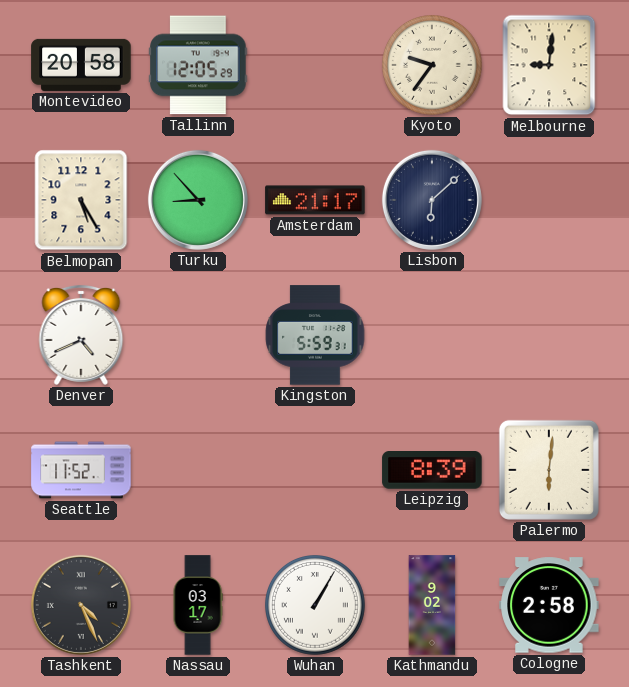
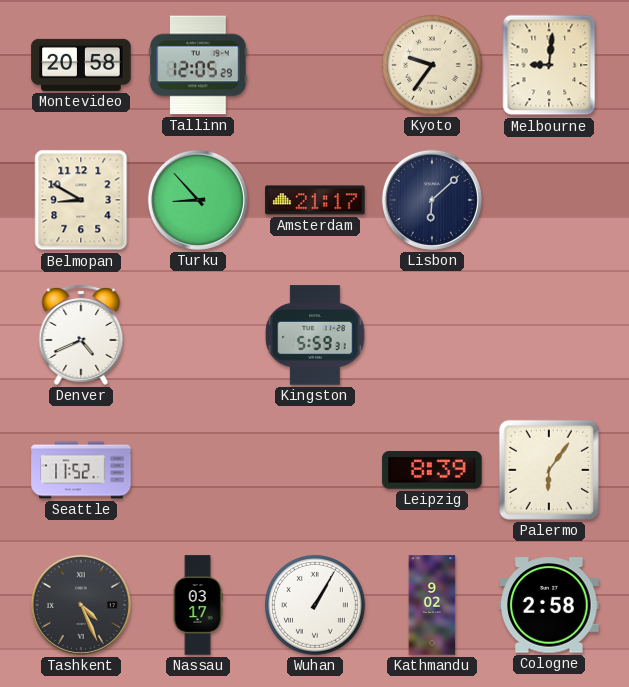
Belmopan: 5:25 -> 8:50 (81, 200)
Palermo: 6:01 -> 6:06 (549, 470)
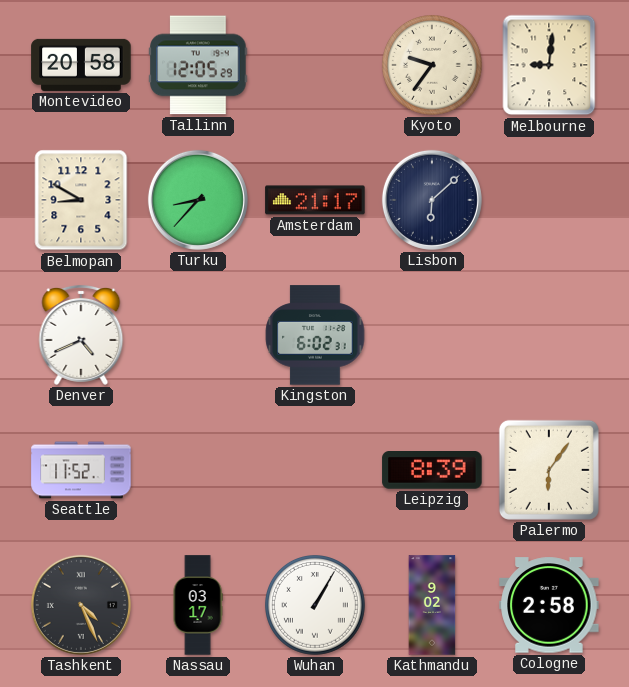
Turku: 8:53 -> 8:37 (198, 200)
Kingston: 5:59 -> 6:02 (315, 335)
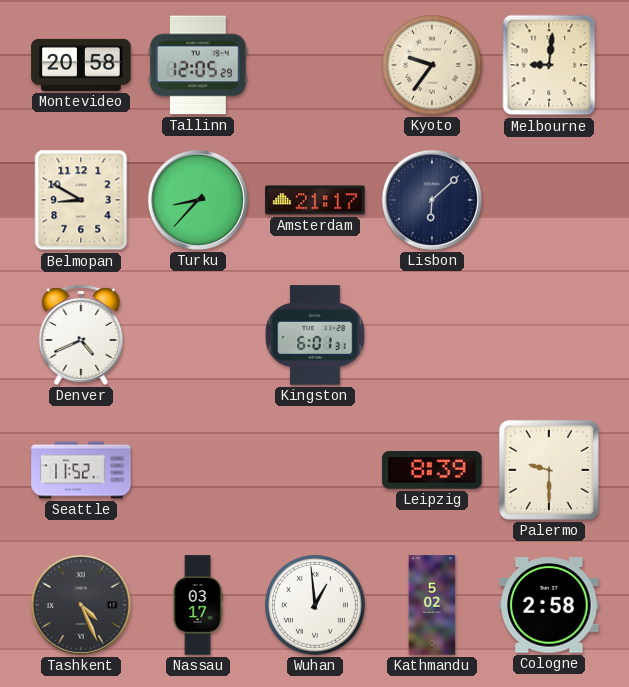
Kingston: 6:02 -> 6:01 (315, 335)
Palermo: 6:06 -> 9:30 (549, 470)
Wuhan: 1:05 -> 12:59 (316, 606)
Kathmandu: 9:02 -> 5:02 (432, 605)
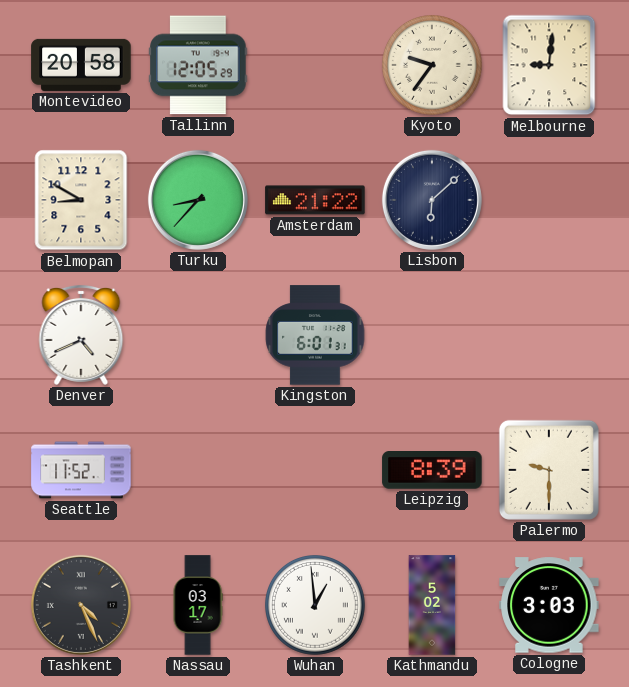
Amsterdam: 21:17 -> 21:22 (315, 200)
Cologne: 2:58 -> 3:03 (549, 605)
